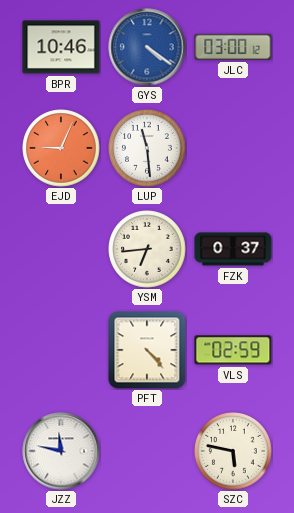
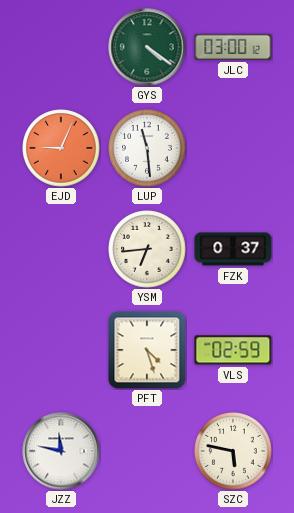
BPR: 10:46 -> none (61, 47)
GYS dial: blue -> green (147, 47)
PFT: 4:23 -> 4:27 (147, 350)
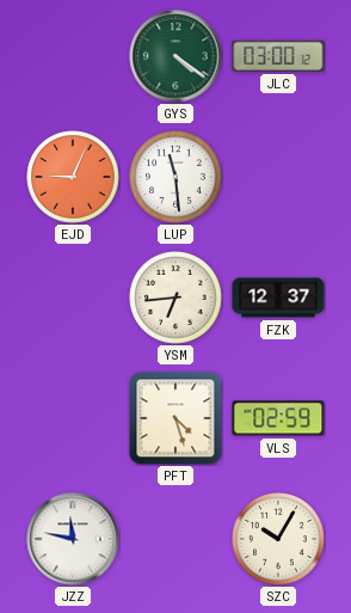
FZK: 0:37 -> 12:37 (278, 298)
SZC: 5:47 -> 10:05 (278, 539)
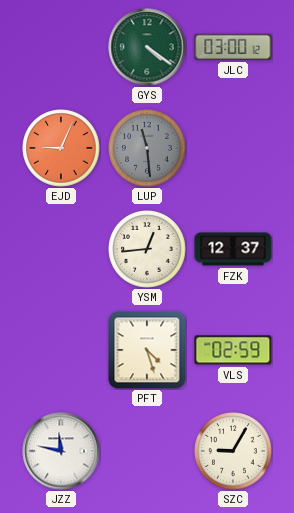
LUP dial: white -> grey (147, 148)
YSM: 6:44 -> 12:44 (147, 249)
SZC: 10:05 -> 9:05 (233, 451)
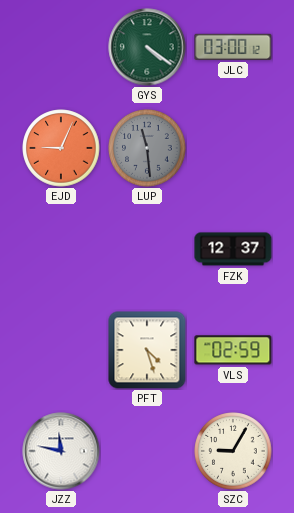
YSM: 12:44 -> none (147, 249)
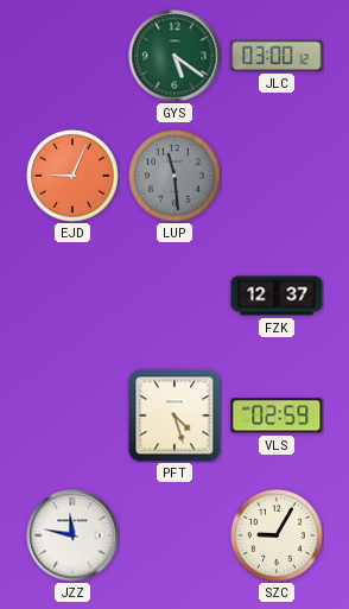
GYS: 4:21 -> 5:21 (174, 56)
